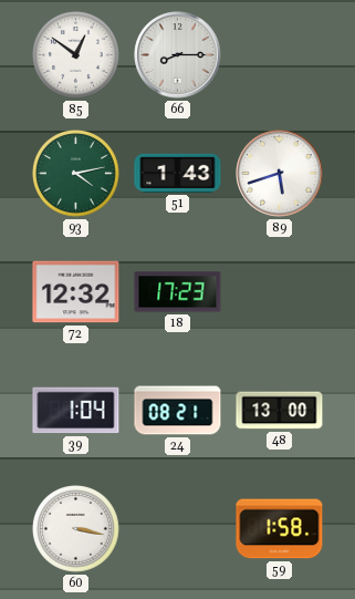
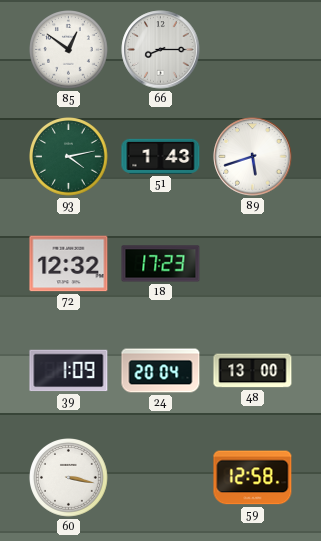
39: 1:04 -> 1:09 (69, 371)
24: 08:21 -> 20:04 (161, 371)
59: 1:58 -> 12:58 (253, 478)
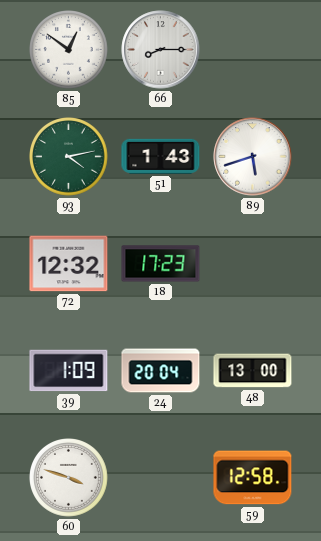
60: 3:17 -> 3:48 (69, 478)
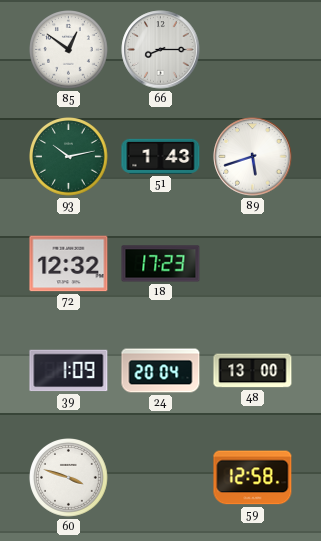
93: 4:13 -> 10:13 (69, 157)
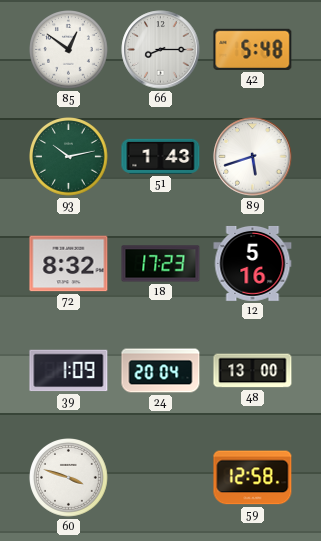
42: none -> 5:48 (253, 49)
72: 12:32 -> 8:32 (69, 264)
12: none -> 5:16 (253, 263)
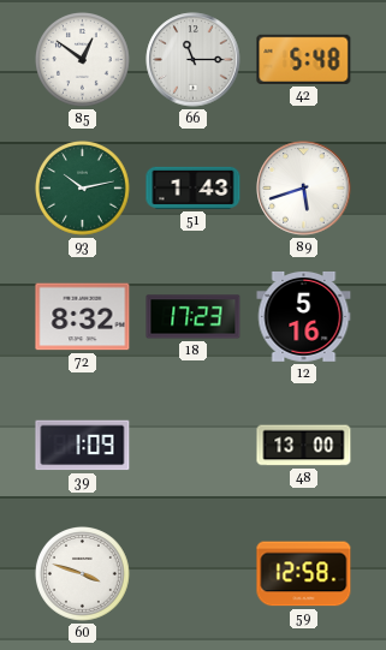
66: 8:15 -> 11:15 (194, 60)
24: 20:04 -> none (161, 371)
